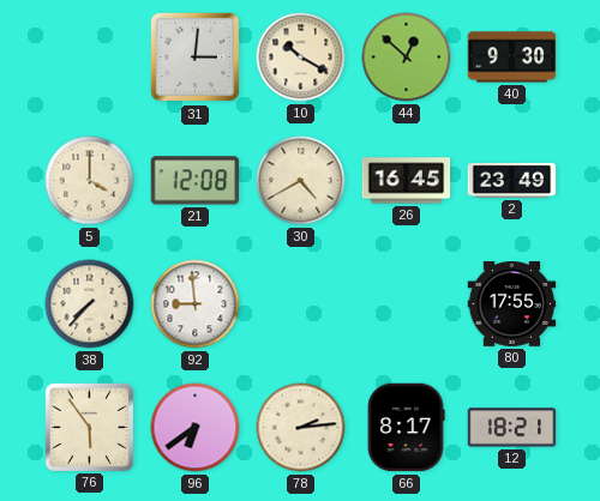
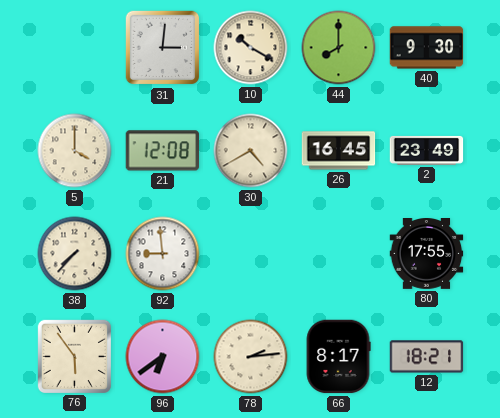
44: 12:52 -> 8:00 (339, 48)
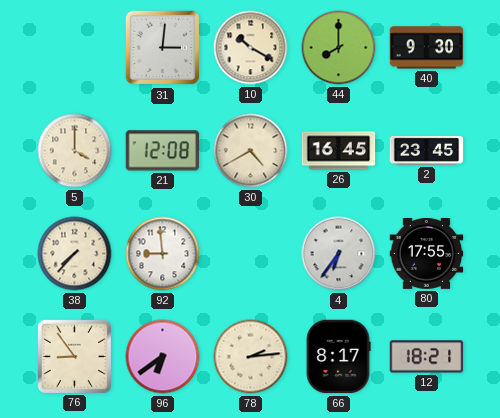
2: 23:49 -> 23:45 (427, 150)
4: none -> 6:36 (339, 254)
76: 5:54 -> 8:54 (74, 356)
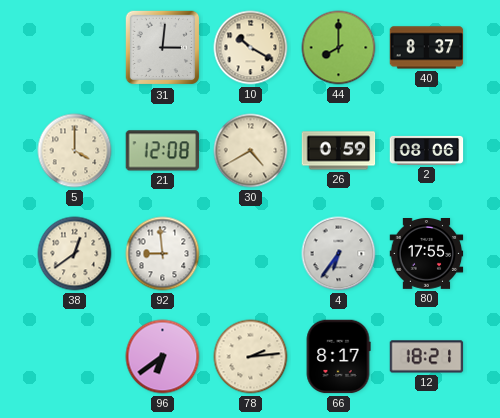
40: 9:30 -> 8:37 (427, 48)
26: 16:45 -> 0:59 (339, 151)
2: 23:45 -> 08:06 (427, 150)
38: 7:37 -> 12:39 (75, 254)
76: 8:54 -> none (74, 356)
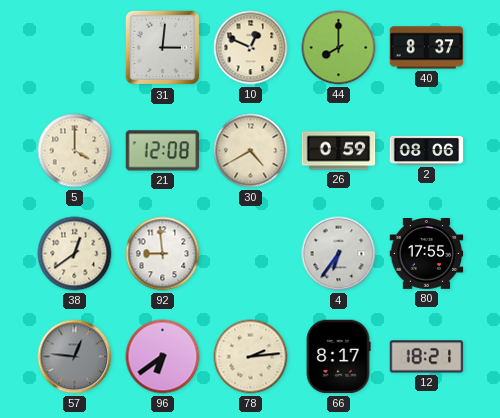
10: 10:20 -> 12:49 (251, 48)
57: none -> 12:46 (75, 357)
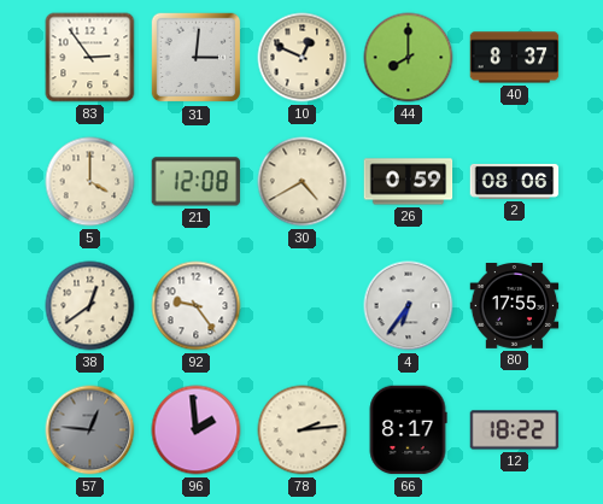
83: none -> 2:54 (90, 58)
92: 8:59 -> 9:24 (197, 306)
96: 6:39 -> 1:59 (197, 430)
12: 18:21 -> 18:22 (515, 430)
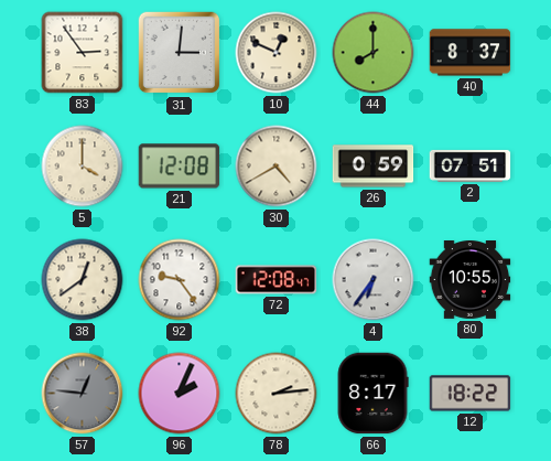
2: 08:06 -> 07:51 (471, 165)
72: none -> 12:08 (277, 280)
80: 17:55 -> 10:55 (471, 280)
96: 1:59 -> 2:04 (180, 394)
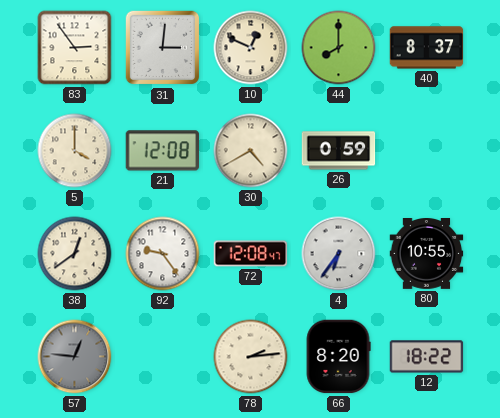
2: 07:51 -> none (471, 165)
96: 2:04 -> none (180, 394)
66: 8:17 -> 8:20 (338, 357)
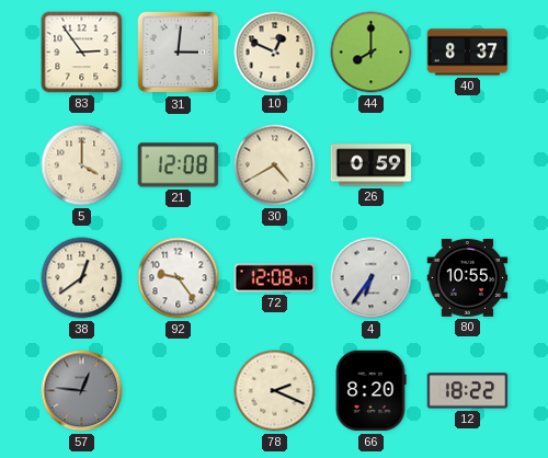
78: 2:14 -> 2:19 (275, 391)
